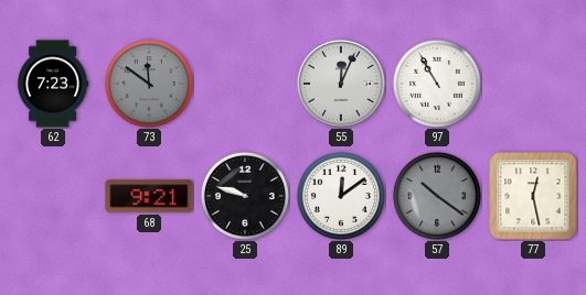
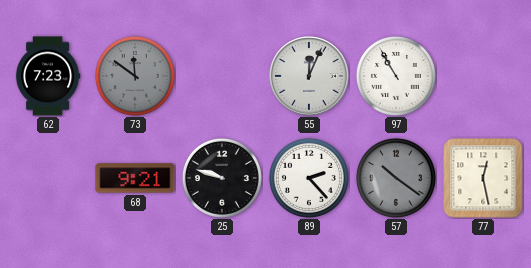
89: 12:09 -> 2:23 (309, 178)
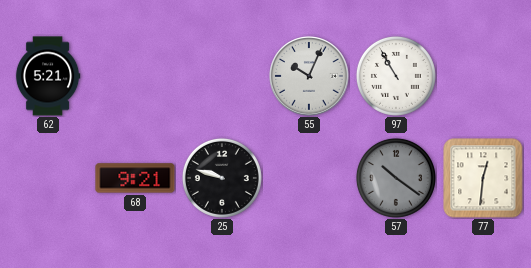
62: 7:23 -> 5:21 (48, 76)
73: 11:51 -> none (135, 76)
55: 12:04 -> 10:04 (309, 76)
89: 2:23 -> none (309, 178)
77: 12:28 -> 12:31 (483, 178)
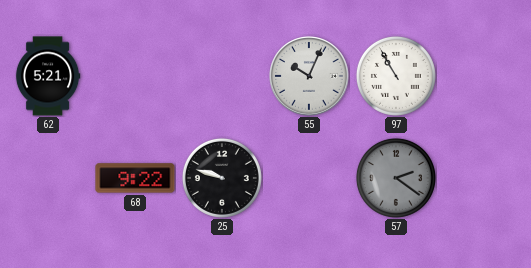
68: 9:21 -> 9:22 (135, 178)
57: 10:21 -> 2:21 (396, 178)
77: 12:31 -> none (483, 178)
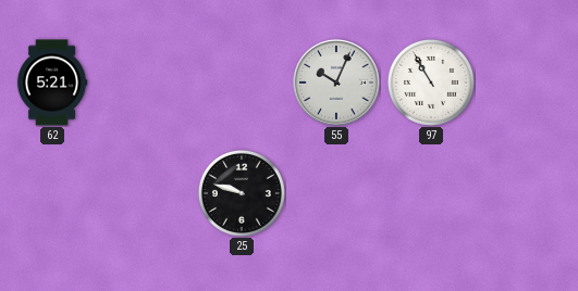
68: 9:22 -> none (135, 178)
57: 2:21 -> none (396, 178)
